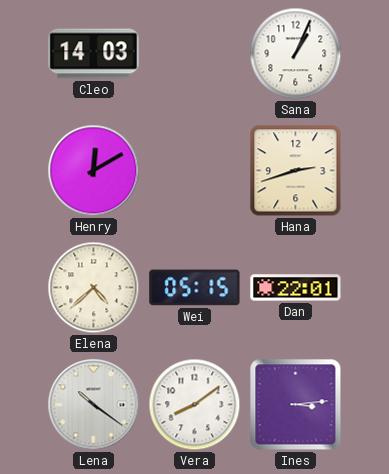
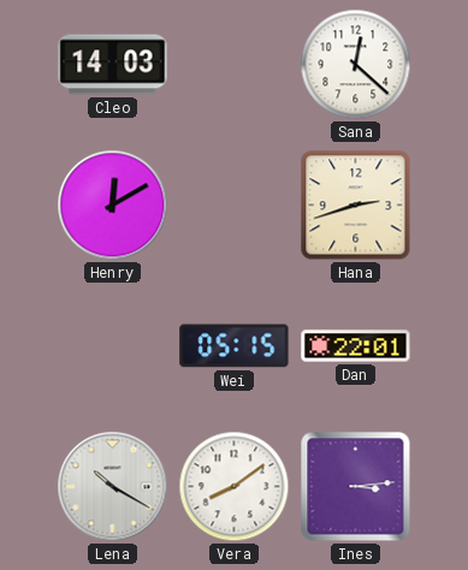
Sana: 1:04 -> 12:22 (356, 65)
Elena: 4:38 -> none (94, 288)
Lena: 10:21 -> 10:20 (113, 487)
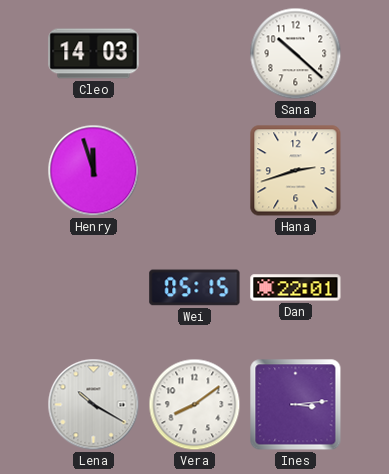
Sana: 12:22 -> 10:22 (296, 54)
Henry: 12:10 -> 11:57 (94, 171)
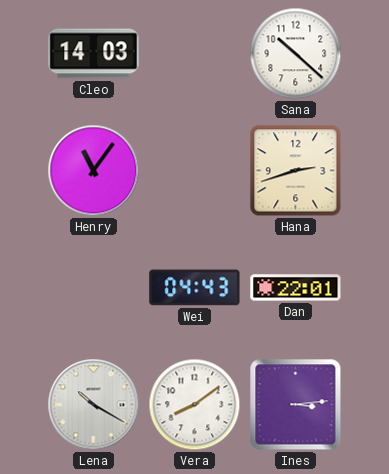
Henry: 11:57 -> 11:06 (94, 171)
Wei: 05:15 -> 04:43 (195, 288)
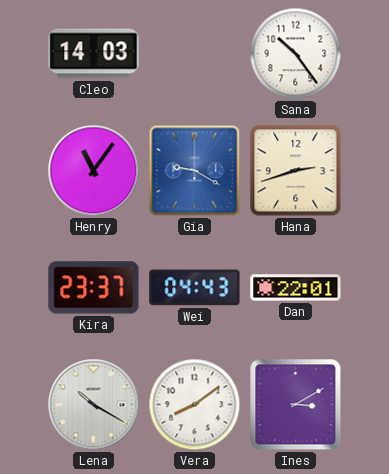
Sana: 10:22 -> 10:24 (296, 54)
Gia: none -> 9:20 (195, 171)
Kira: none -> 23:37 (94, 288)
Ines: 3:14 -> 3:10 (296, 405)
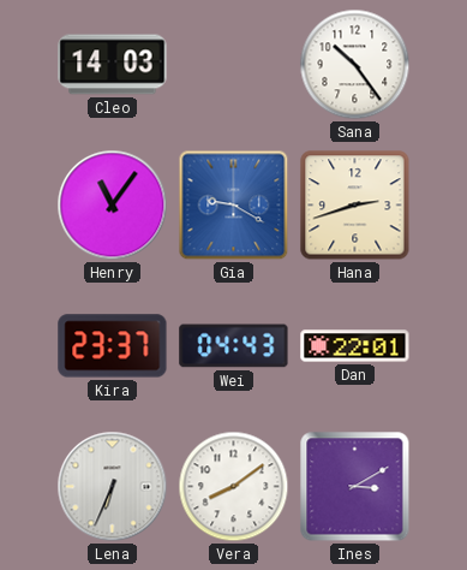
Lena: 10:20 -> 6:34 (113, 487)
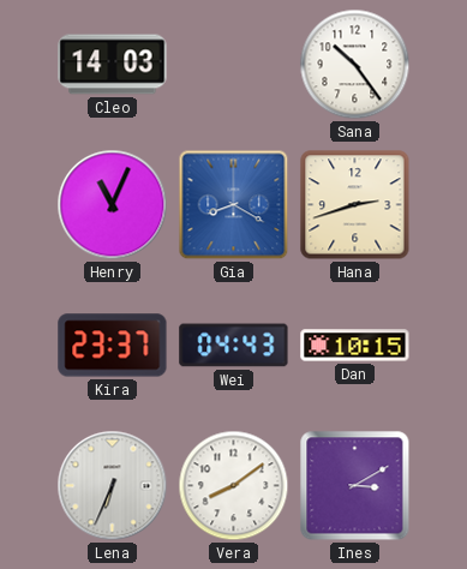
Henry: 11:06 -> 11:04 (113, 205)
Gia: 9:20 -> 8:20 (234, 205)
Dan: 22:01 -> 10:15 (355, 346)
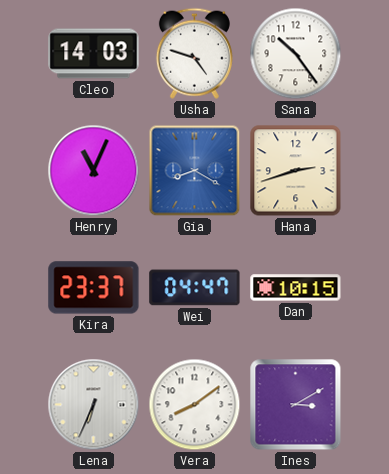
Usha: none -> 4:48 (194, 53)
Wei: 04:43 -> 04:47 (195, 288)
